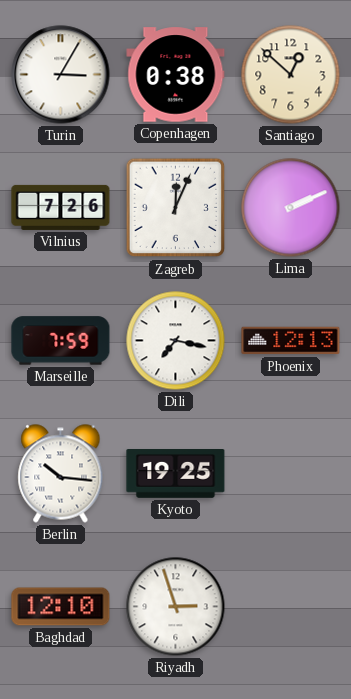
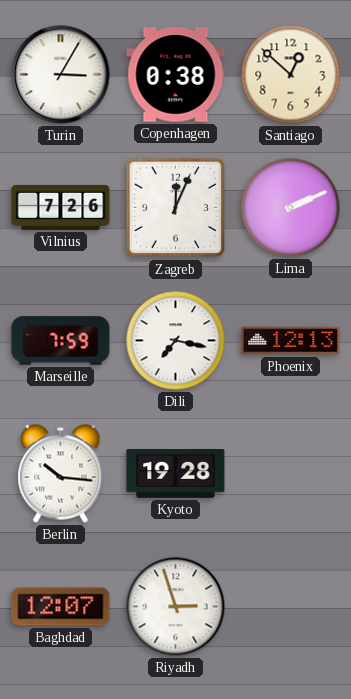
Kyoto: 19:25 -> 19:28 (176, 474)
Baghdad: 12:10 -> 12:07 (61, 607)
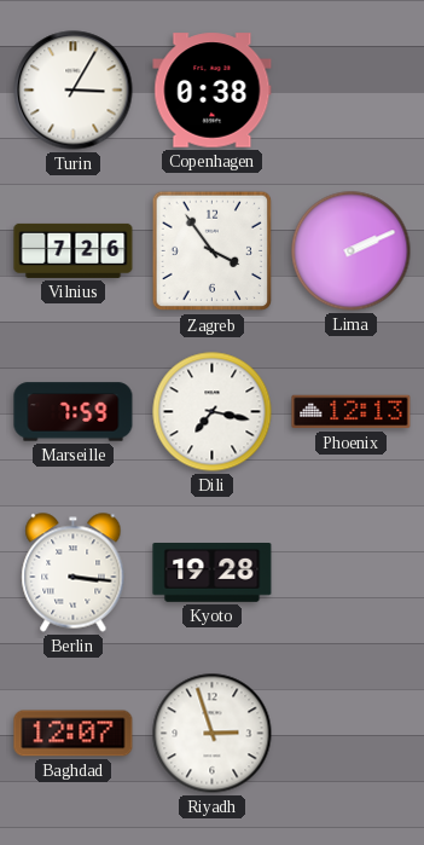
Santiago: 12:52 -> none (291, 75)
Zagreb: 12:04 -> 3:54 (213, 251)
Berlin: 10:16 -> 3:16 (74, 573)
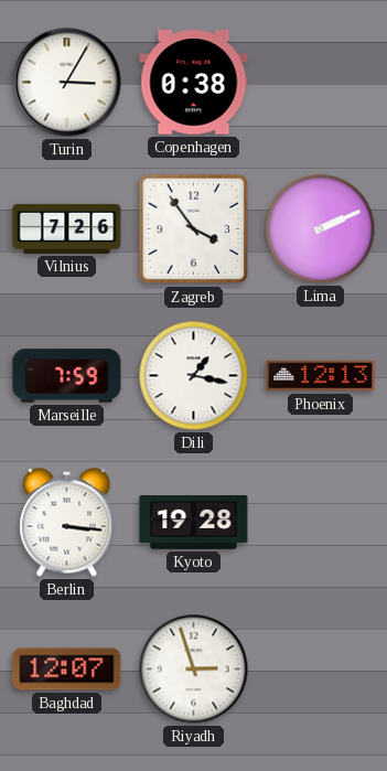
Dili: 7:17 -> 1:17 (194, 376)
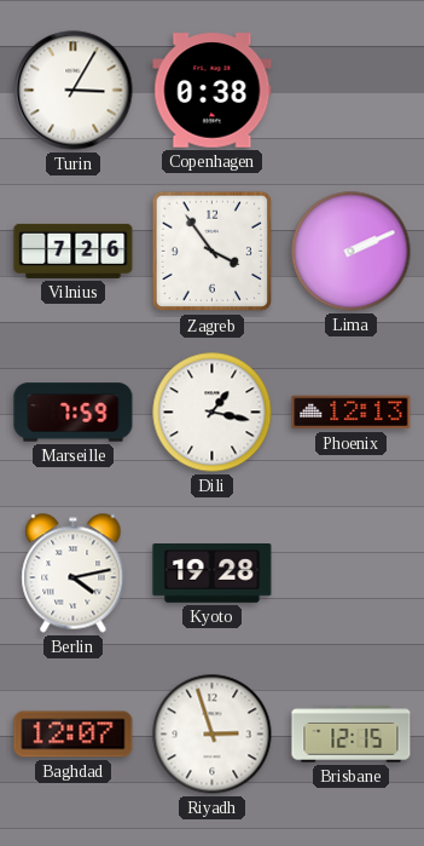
Berlin: 3:16 -> 4:13 (74, 574)
Brisbane: none -> 12:15 (352, 735)
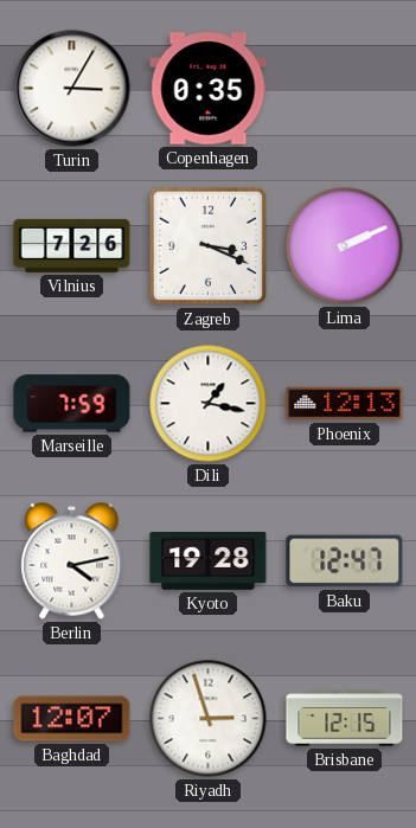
Copenhagen: 0:38 -> 0:35 (209, 89)
Zagreb: 3:54 -> 3:19 (209, 246)
Baku: none -> 12:47 (345, 561)
